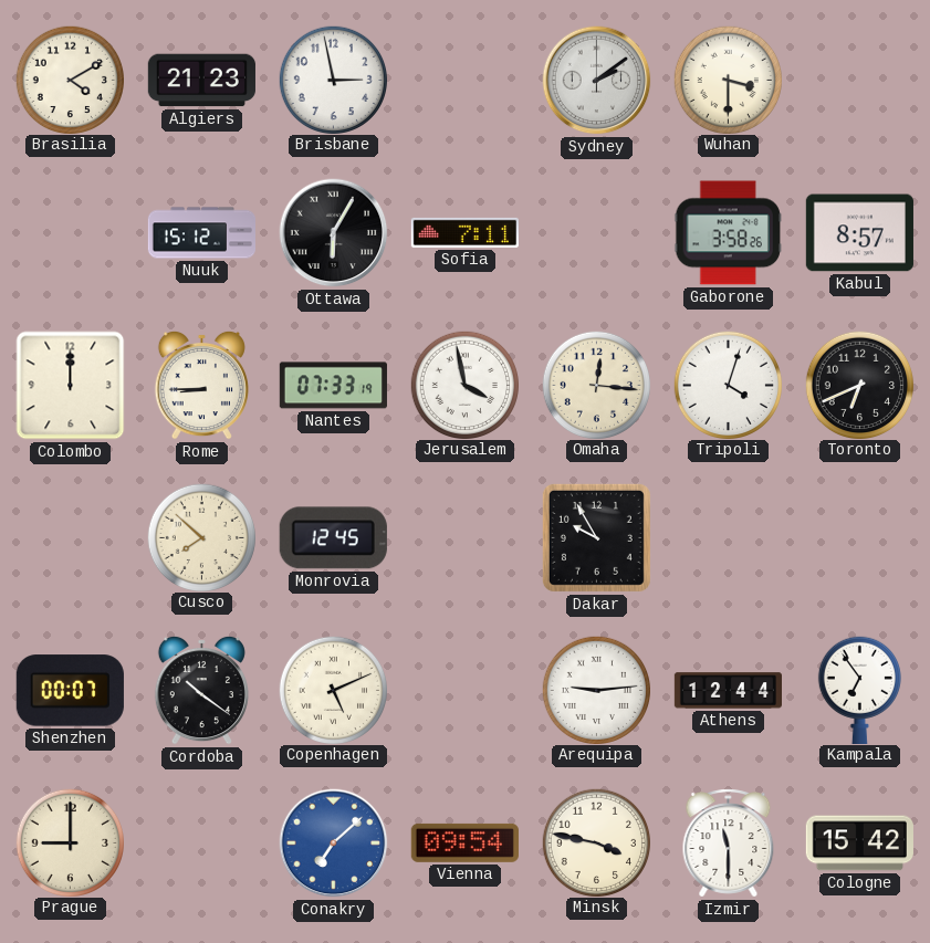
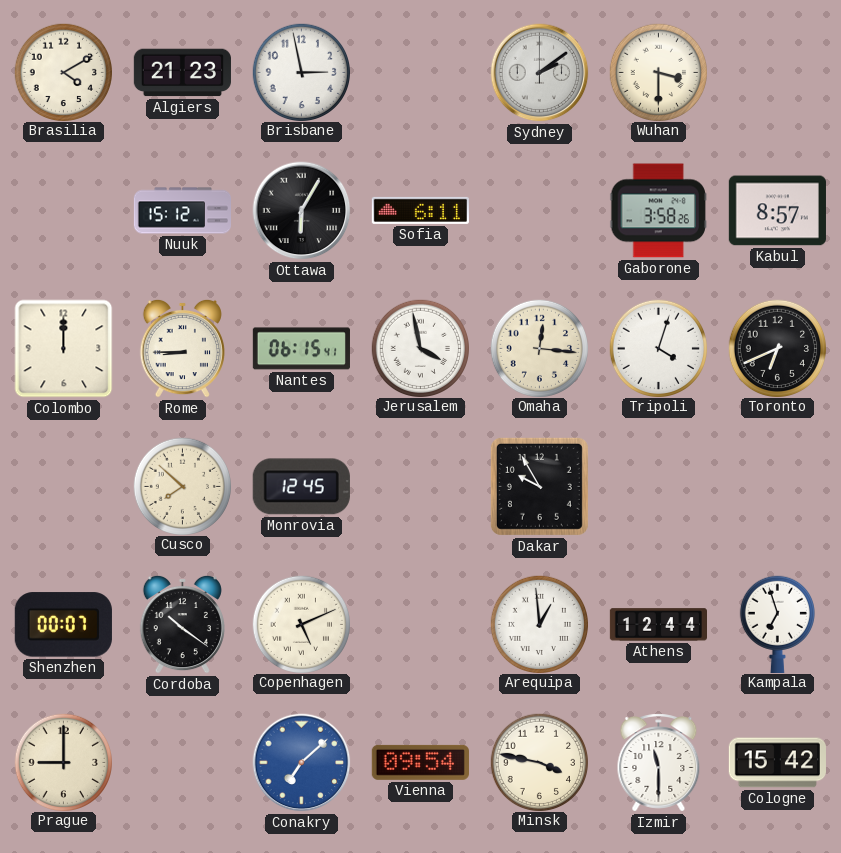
Sofia: 7:11 -> 6:11 (420, 210)
Nantes: 07:33 -> 06:15 (301, 349)
Arequipa: 9:14 -> 12:59 (539, 624)
Kampala: 6:54 -> 6:57 (777, 624)
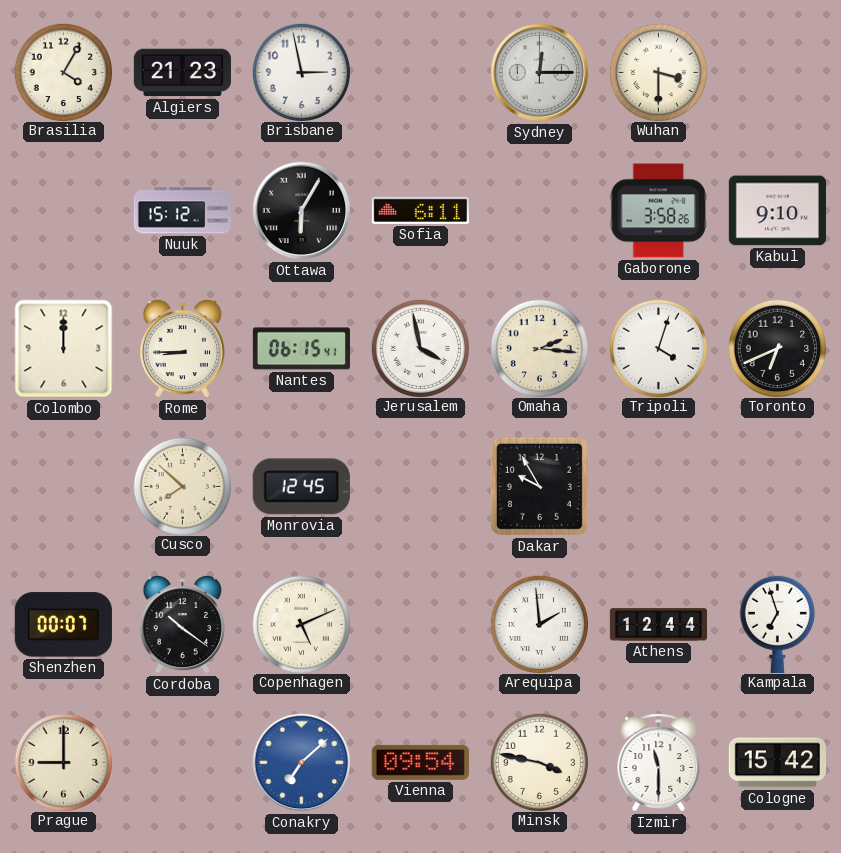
Brasilia: 4:10 -> 4:05 (63, 72)
Sydney: 2:09 -> 12:15 (540, 73)
Kabul: 8:57 -> 9:10 (777, 211)
Omaha: 12:16 -> 2:16 (539, 348)
Arequipa: 12:59 -> 1:59 (539, 624)
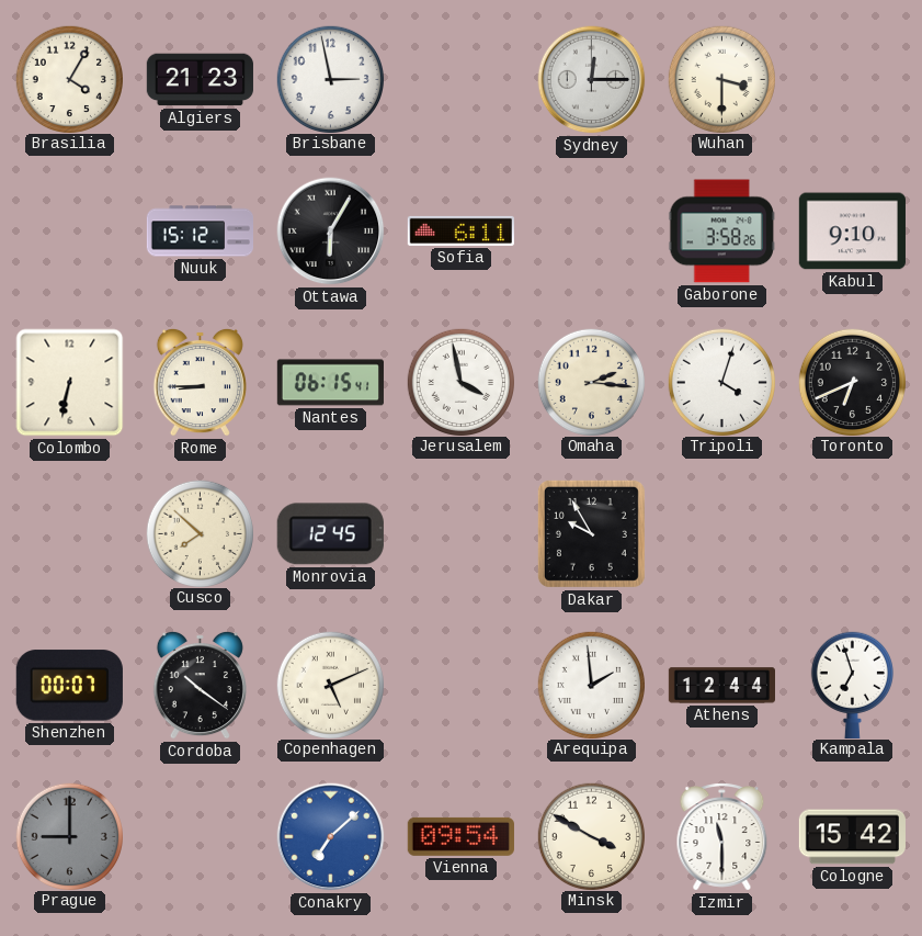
Colombo: 12:00 -> 6:32 (70, 383)
Prague dial: cream -> grey (69, 836)
Minsk: 3:47 -> 3:50 (591, 836)
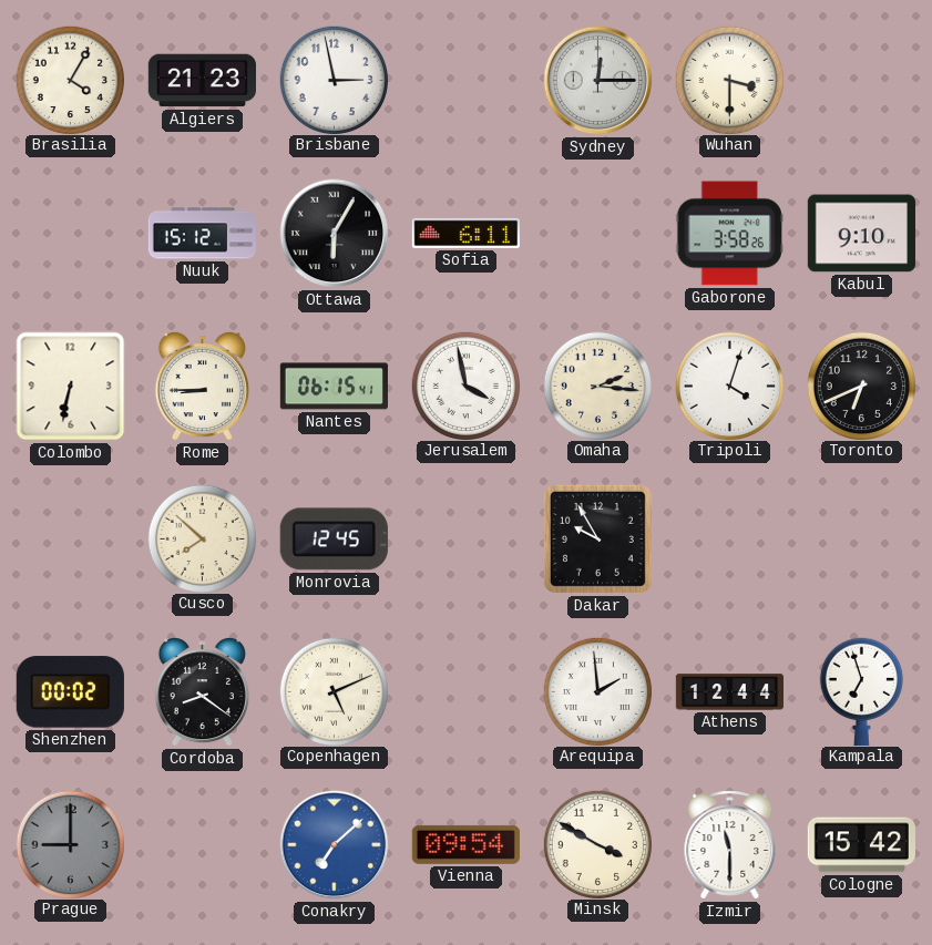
Shenzhen: 00:07 -> 00:02 (70, 692)
Cordoba: 10:21 -> 8:21 (202, 691)
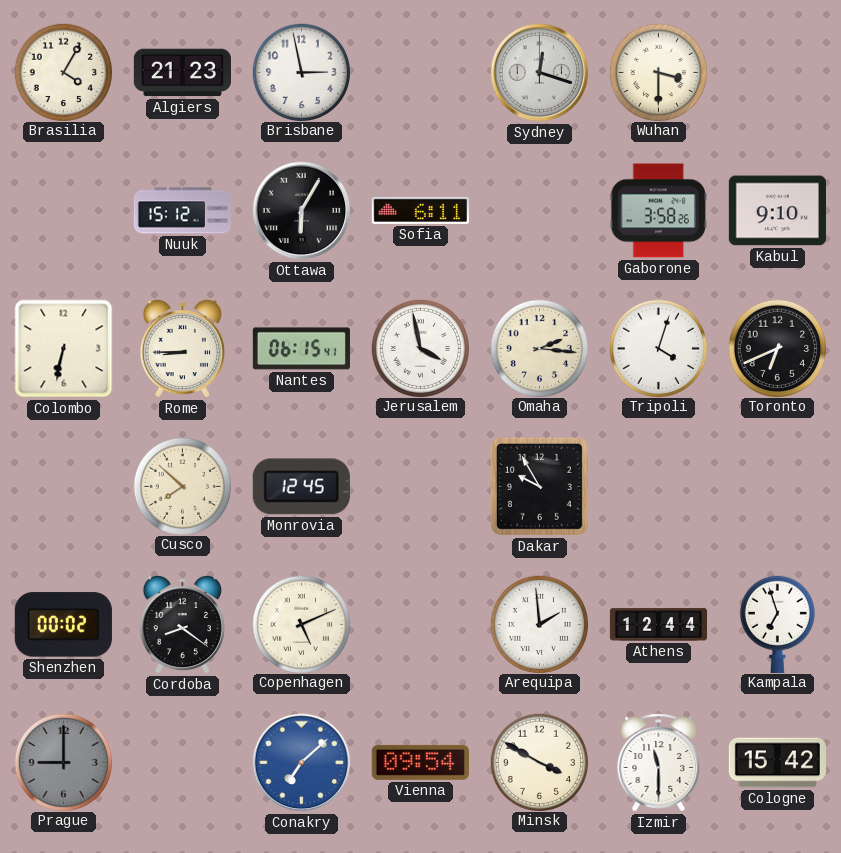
Sydney: 12:15 -> 12:18 (540, 73)
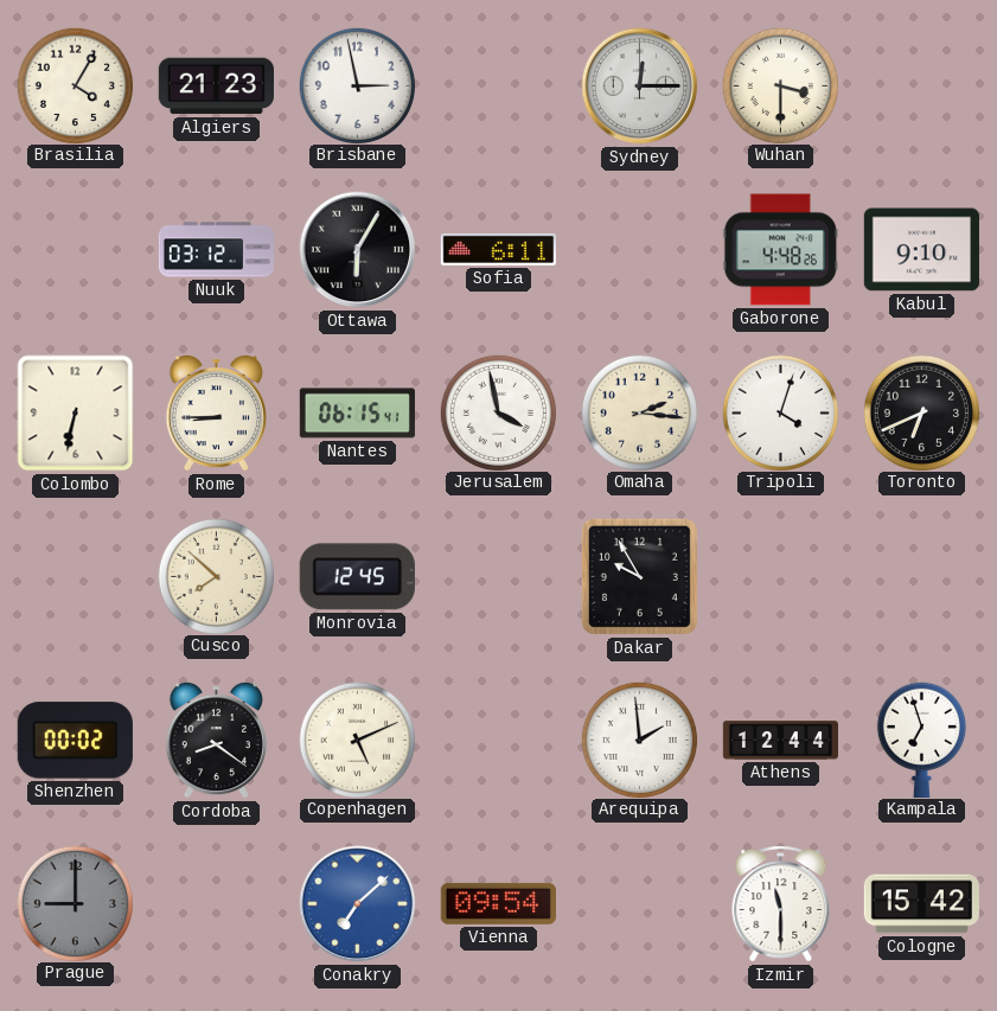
Sydney: 12:18 -> 12:15 (640, 87)
Nuuk: 15:12 -> 03:12 (216, 250)
Gaborone: 3:58 -> 4:48 (780, 250)
Minsk: 3:50 -> none (539, 762)
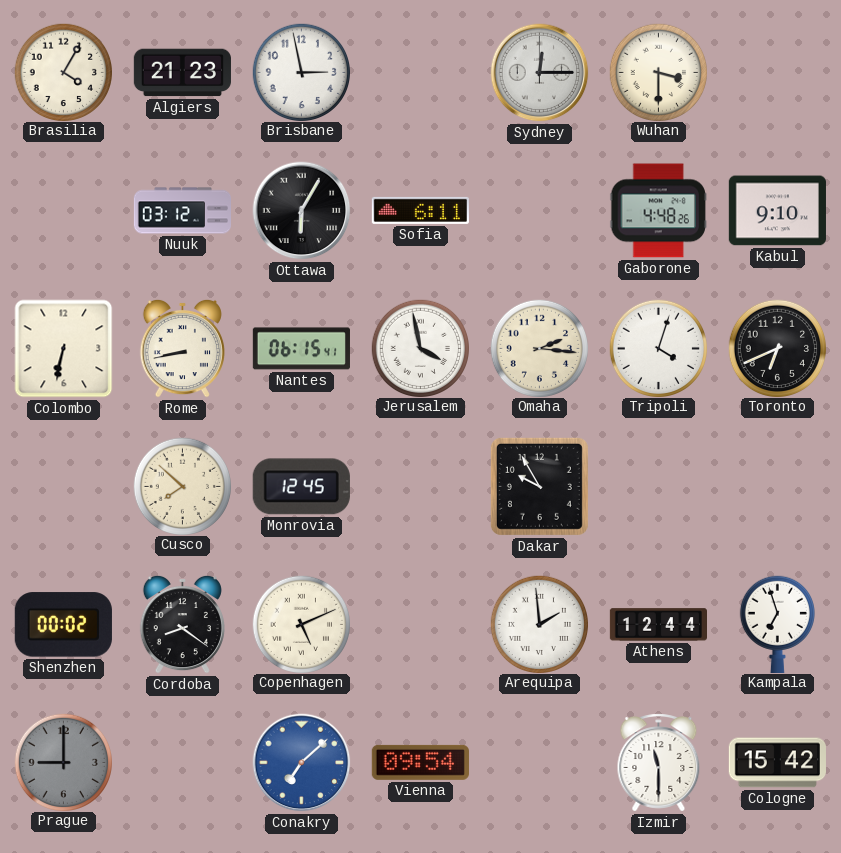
Rome: 8:45 -> 8:43 (182, 348)
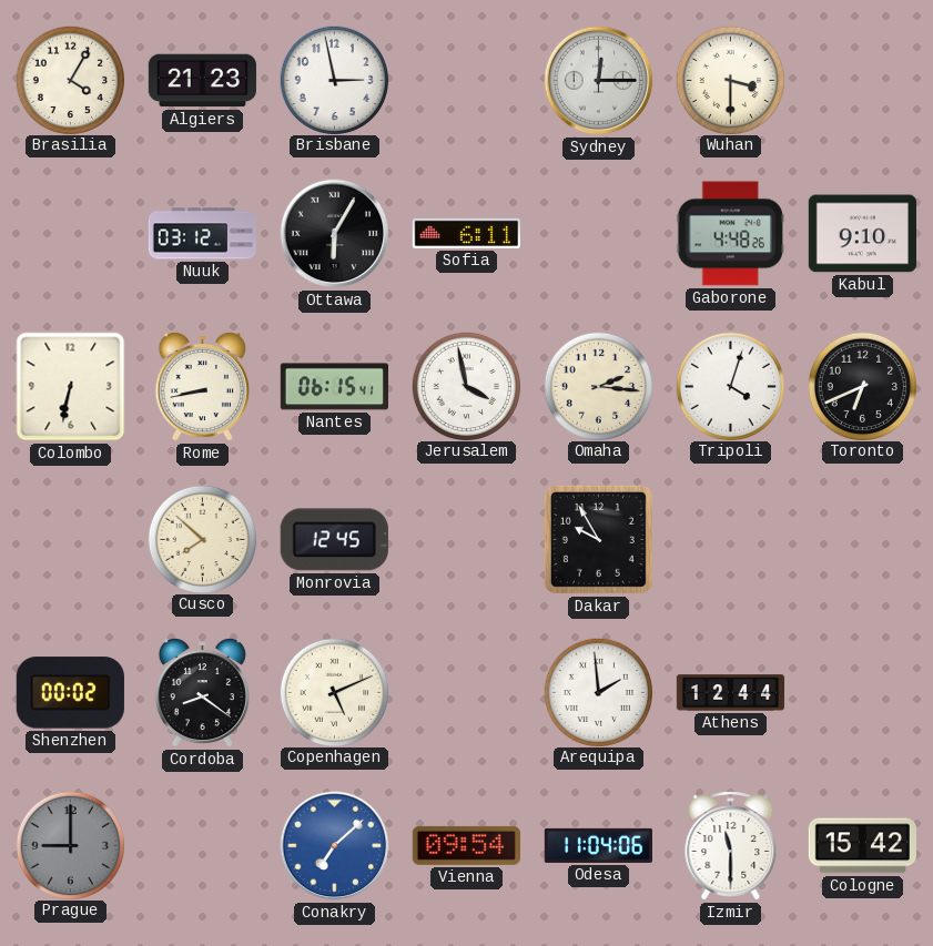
Kampala: 6:57 -> none (777, 624)
Odesa: none -> 11:04 (598, 845)
